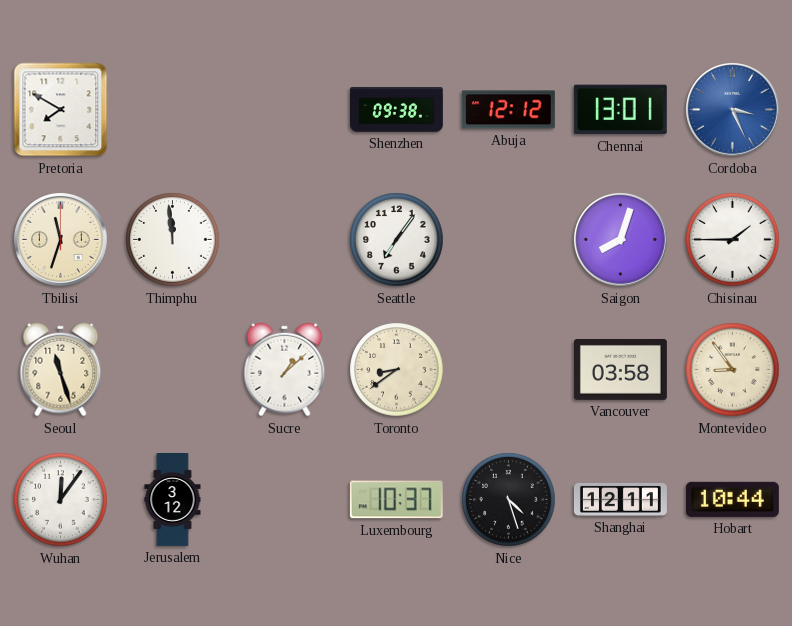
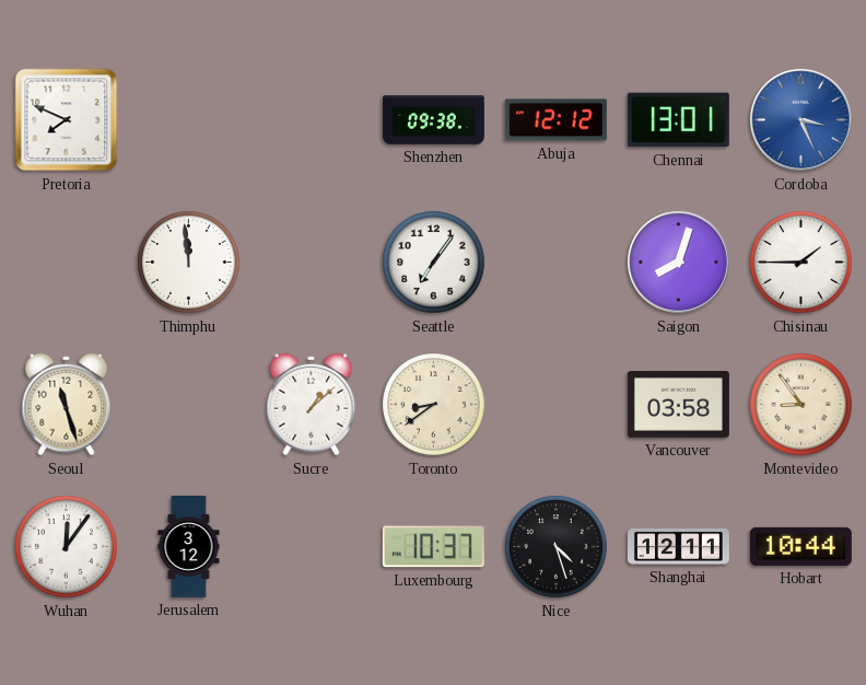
Pretoria: 7:50 -> 7:49 (67, 120)
Tbilisi: 11:33 -> none (61, 240)
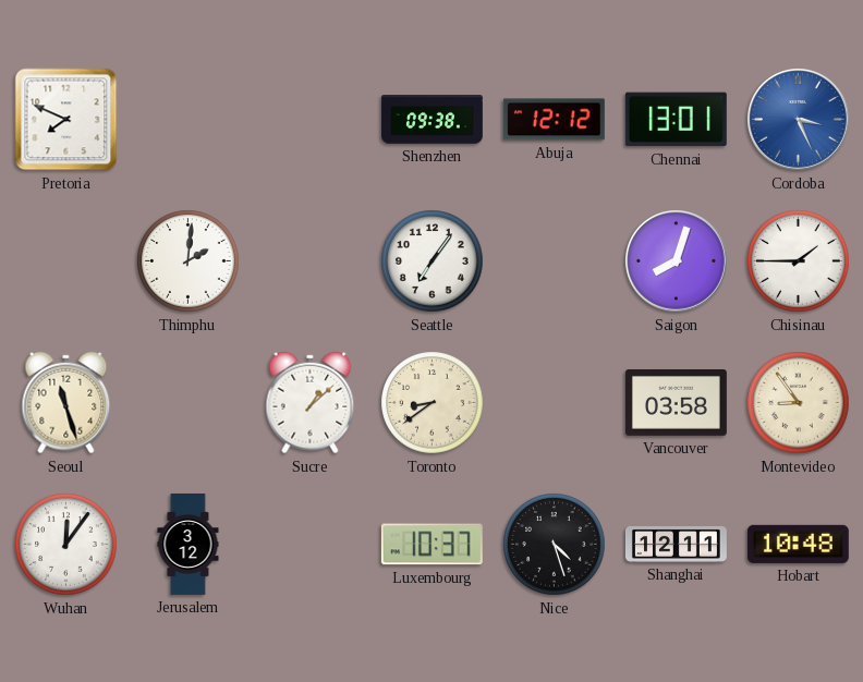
Thimphu: 11:59 -> 2:01 (189, 261)
Hobart: 10:44 -> 10:48 (798, 544)
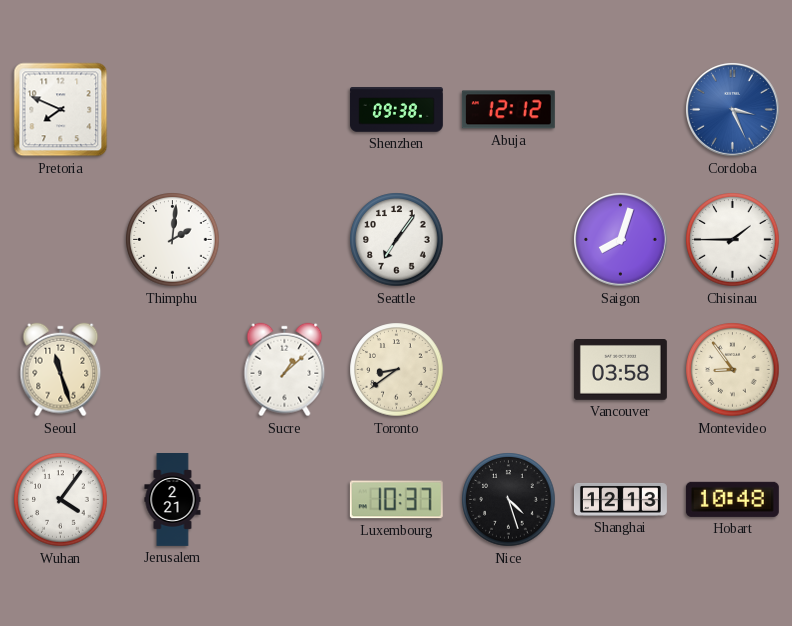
Chennai: 13:01 -> none (676, 120)
Wuhan: 12:06 -> 4:06 (61, 500)
Jerusalem: 3:12 -> 2:21 (173, 500)
Shanghai: 12:11 -> 12:13 (620, 499)
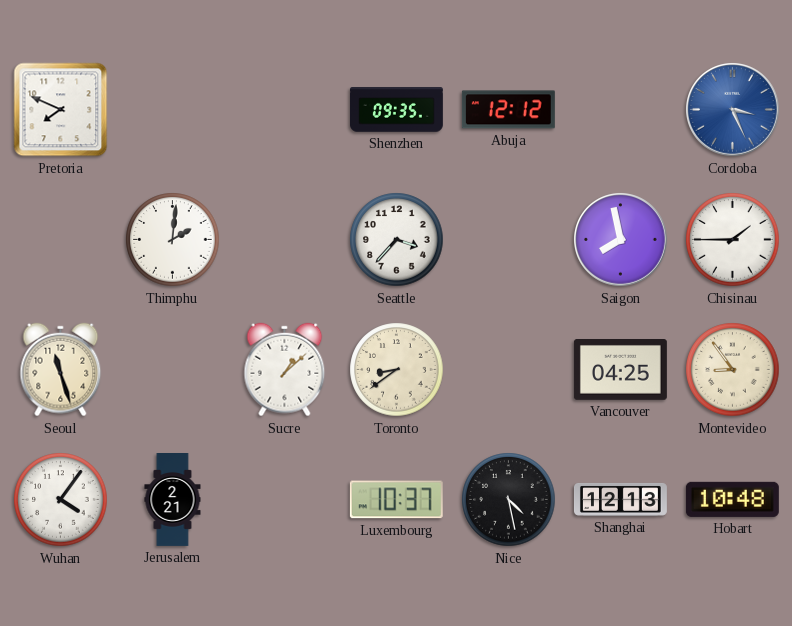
Shenzhen: 09:38 -> 09:35 (396, 110)
Seattle: 7:06 -> 3:37 (397, 240)
Saigon: 8:03 -> 7:58 (621, 240)
Vancouver: 03:58 -> 04:25 (620, 370)
Nice: 4:27 -> 4:28 (509, 500)
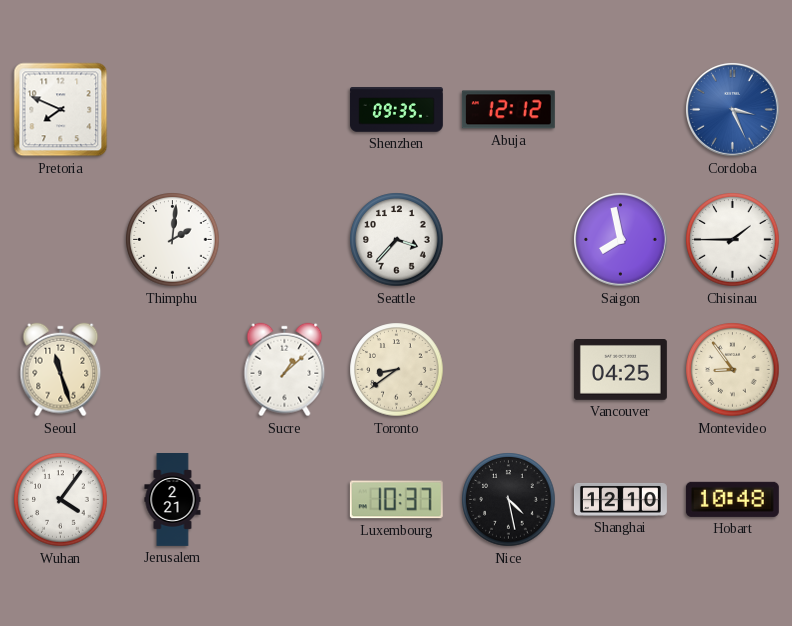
Shanghai: 12:13 -> 12:10 (620, 499)
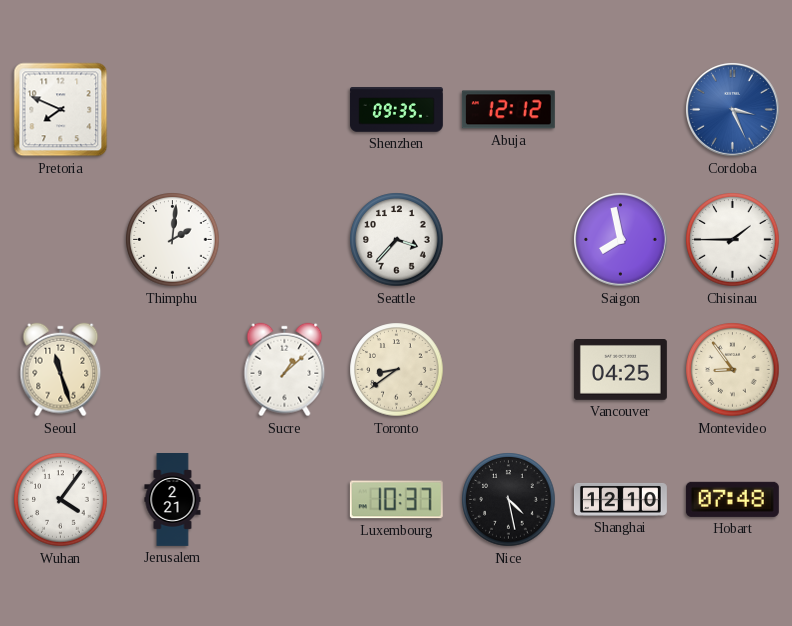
Hobart: 10:48 -> 07:48 (732, 499)
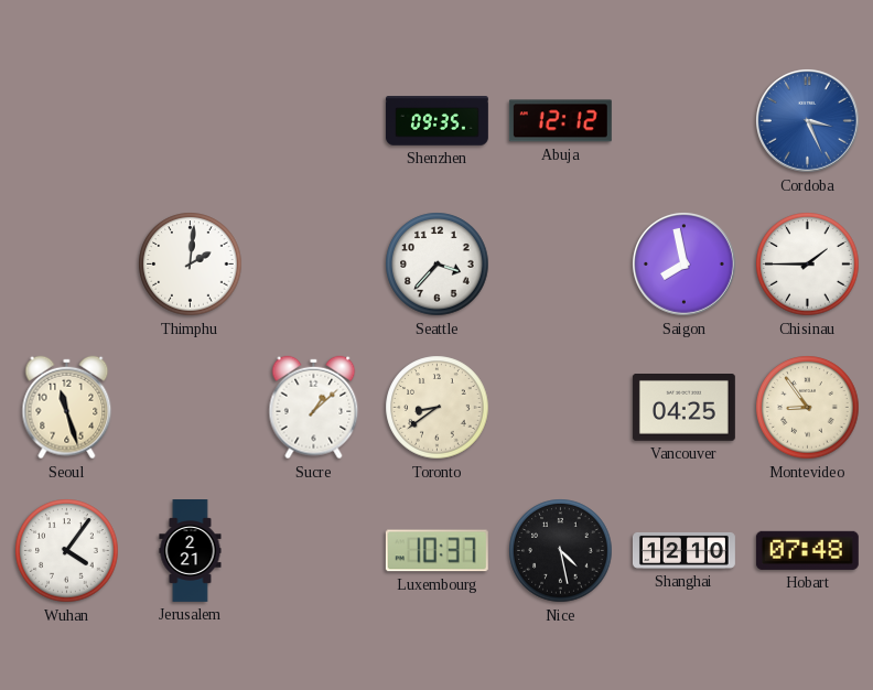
Pretoria: 7:49 -> none (61, 110)
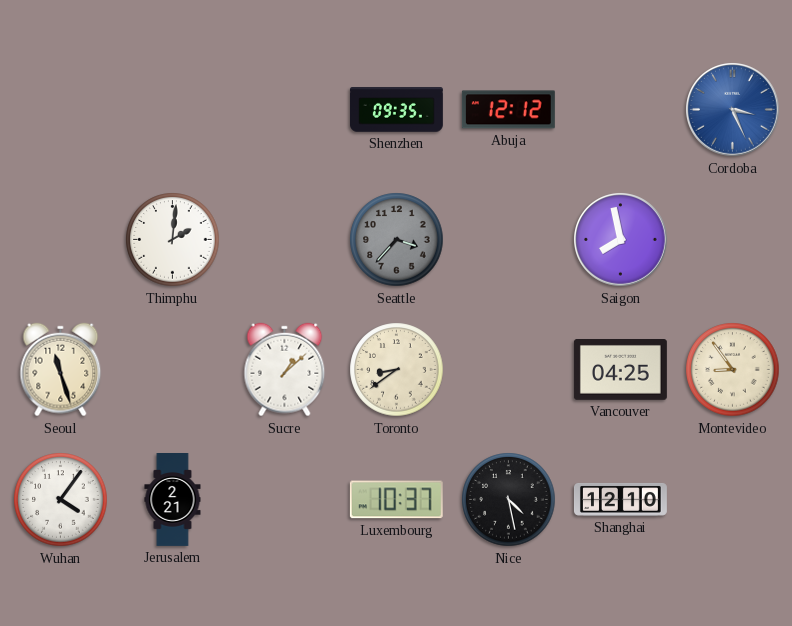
Seattle dial: white -> grey (397, 240)
Chisinau: 1:45 -> none (808, 265)
Hobart: 07:48 -> none (807, 550)
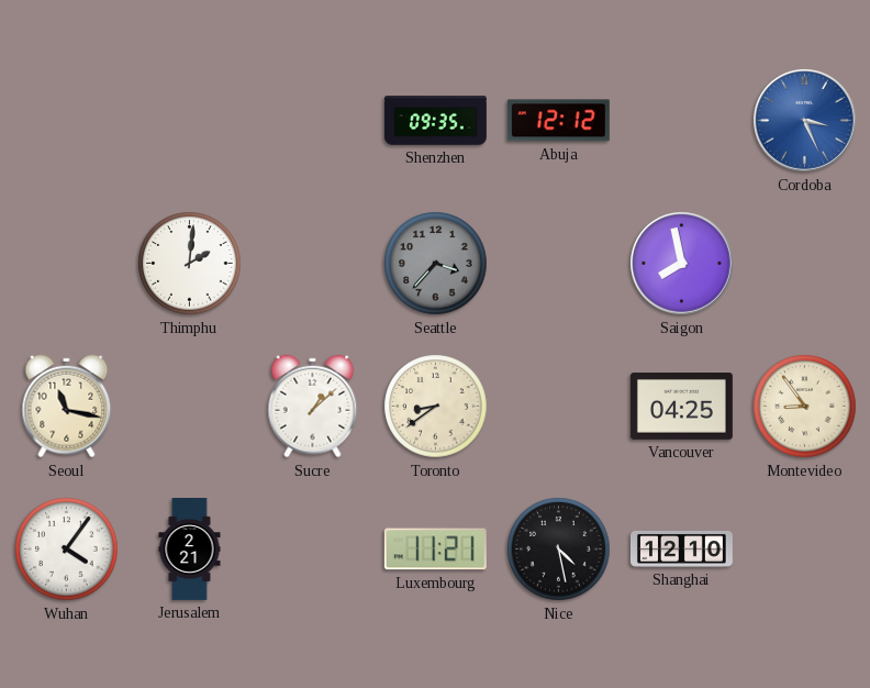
Seoul: 11:27 -> 11:17 (67, 407)
Luxembourg: 10:37 -> 11:21 (435, 550)
